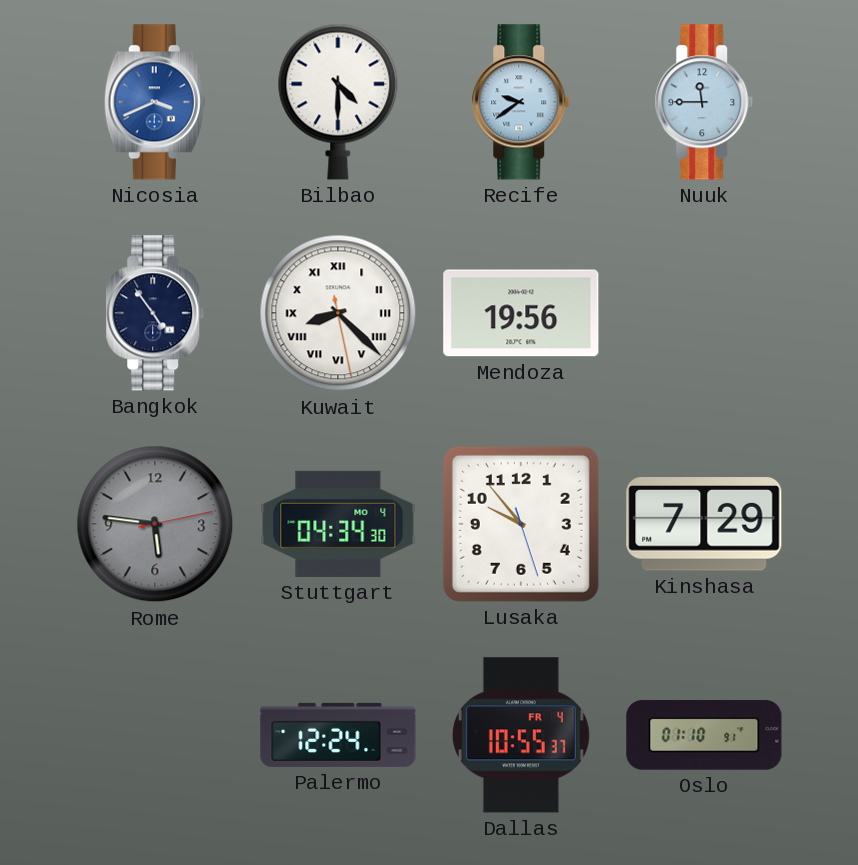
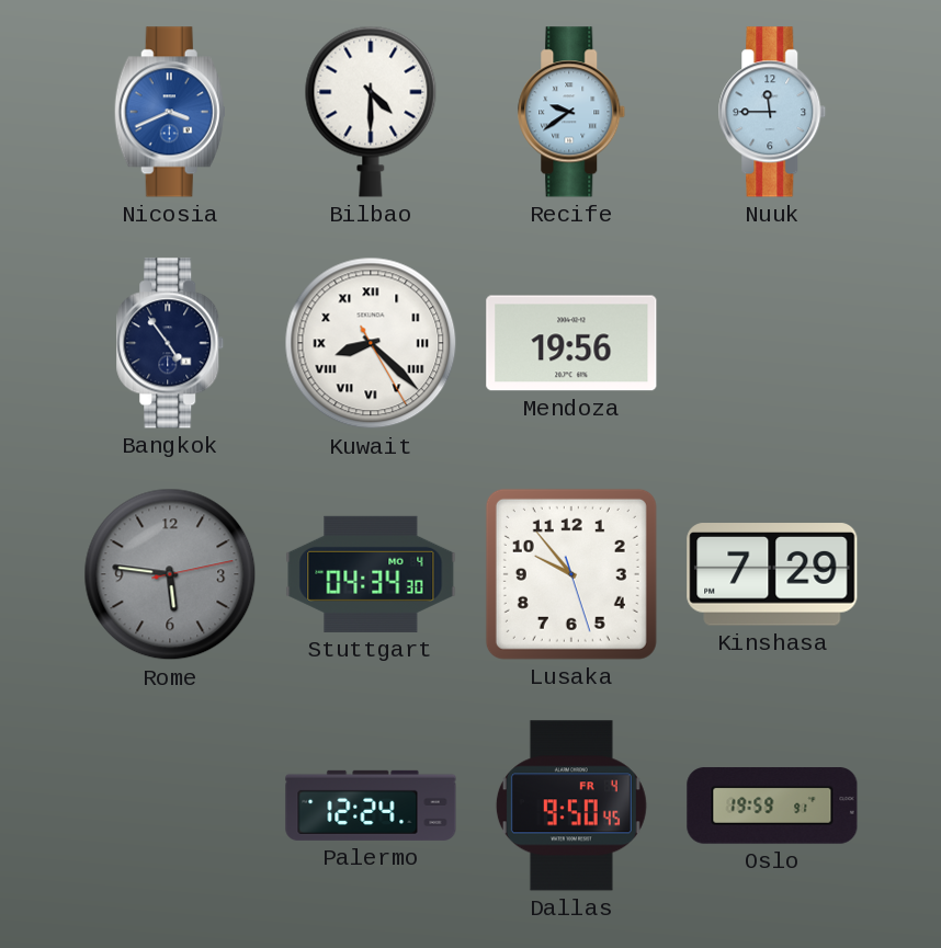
Kuwait: 8:22:28 -> 8:22:25 (371, 343)
Dallas: 10:55 -> 9:50 (571, 806)
Oslo: 01:10 -> 19:59 (772, 806)
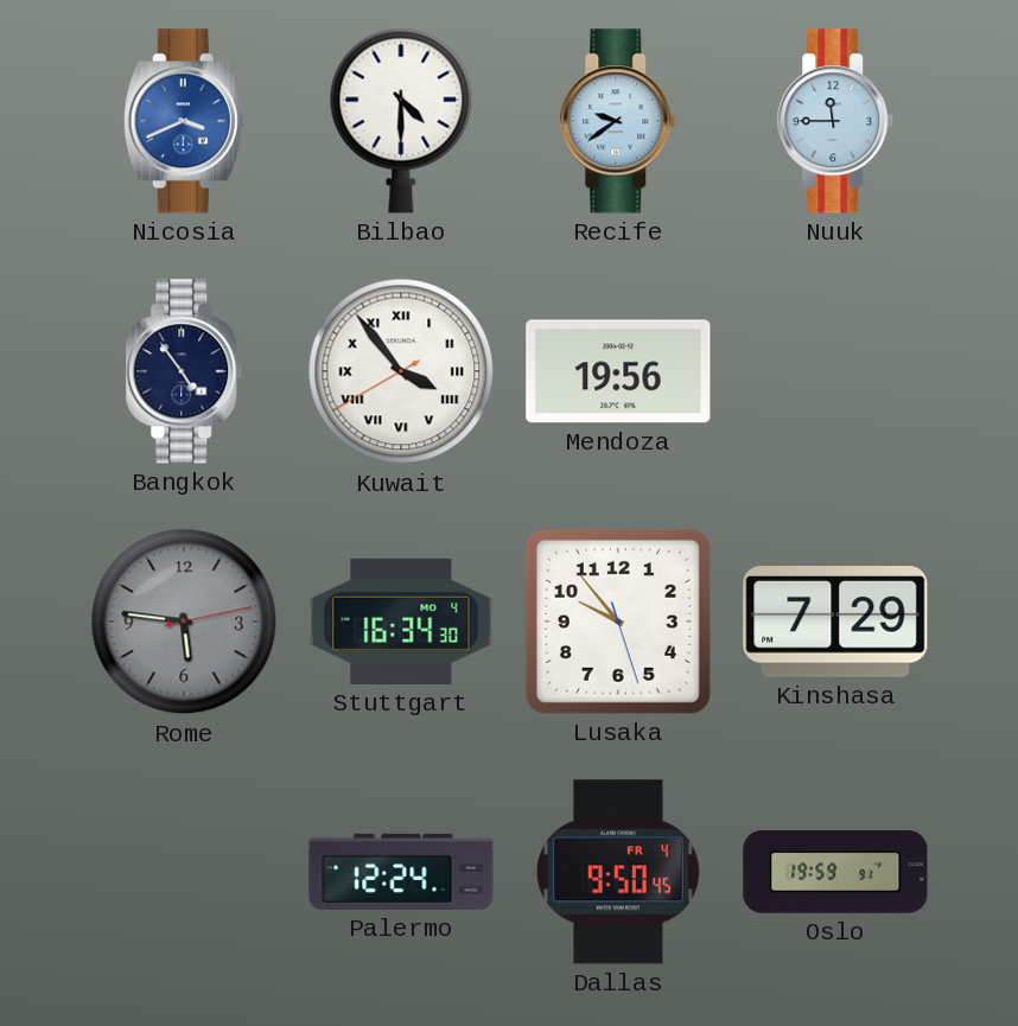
Kuwait: 8:22 -> 3:53 (401, 371)
Stuttgart: 04:34 -> 16:34 (401, 622)
